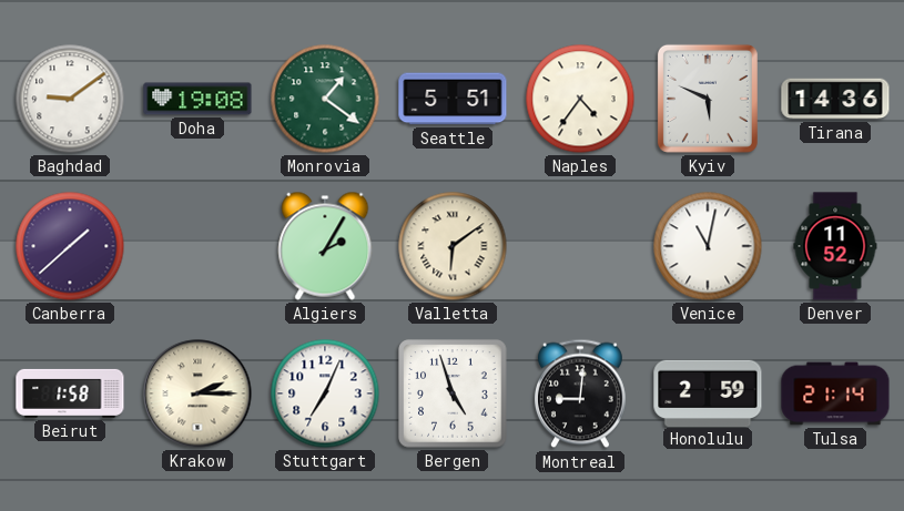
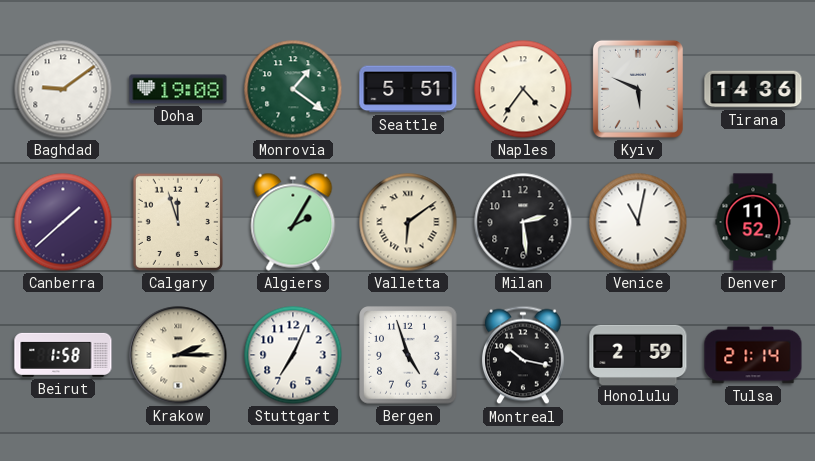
Calgary: none -> 11:57 (178, 222)
Milan: none -> 2:29 (523, 222)
Montreal: 9:01 -> 10:17 (523, 355)
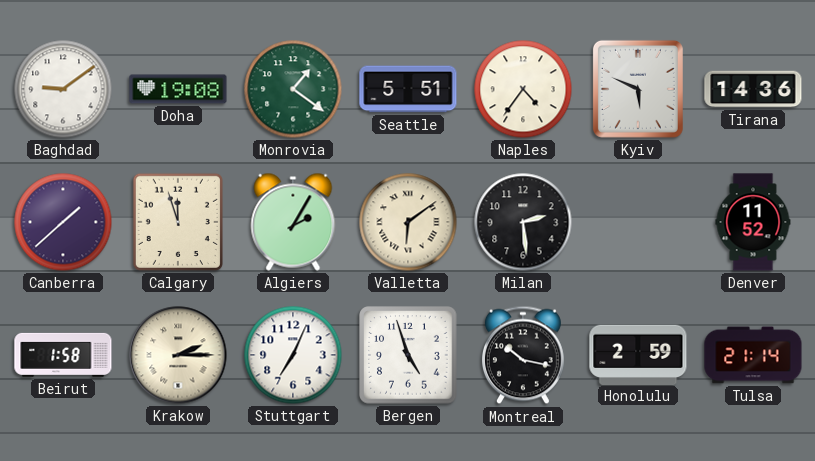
Venice: 11:02 -> none (638, 222)
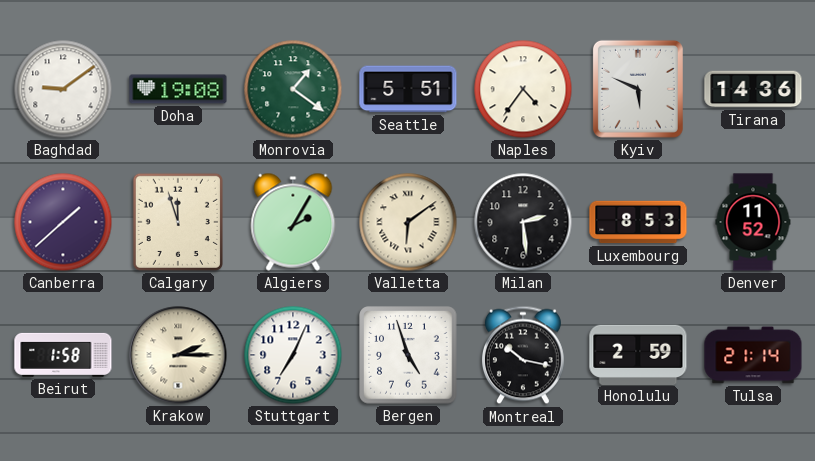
Luxembourg: none -> 8:53 (638, 222)
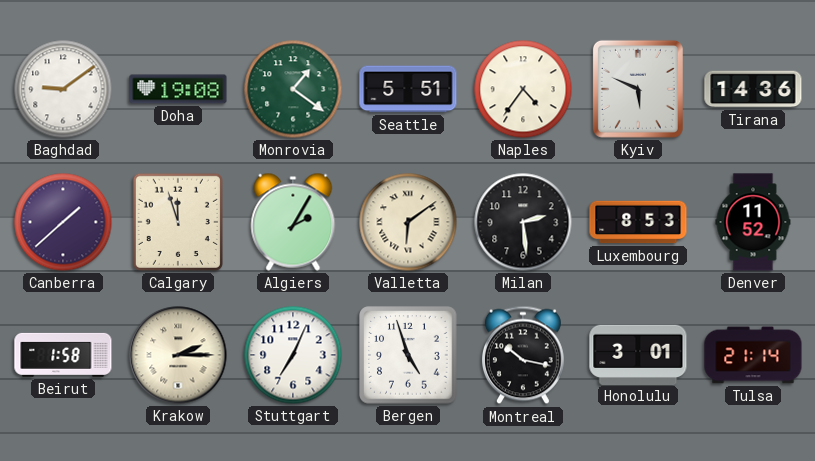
Honolulu: 2:59 -> 3:01 (638, 354)
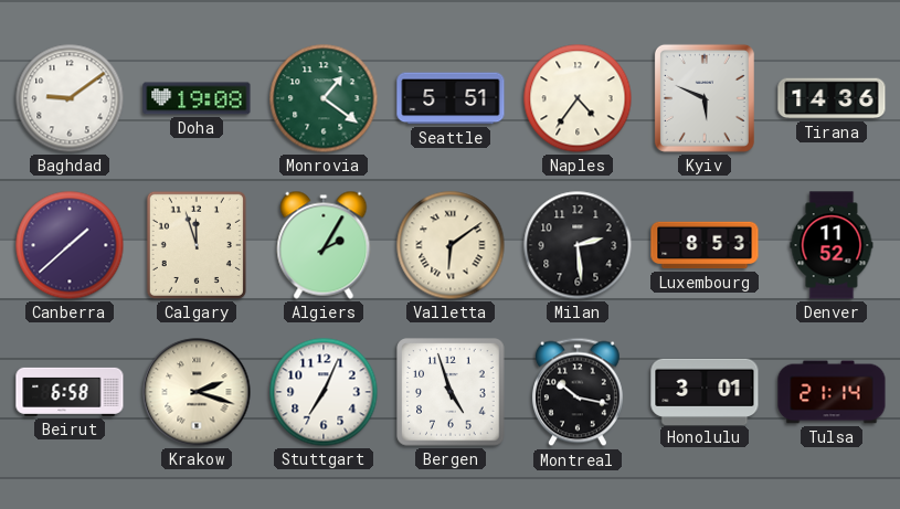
Beirut: 1:58 -> 6:58 (70, 392)
Krakow: 2:15 -> 2:18 (197, 392)
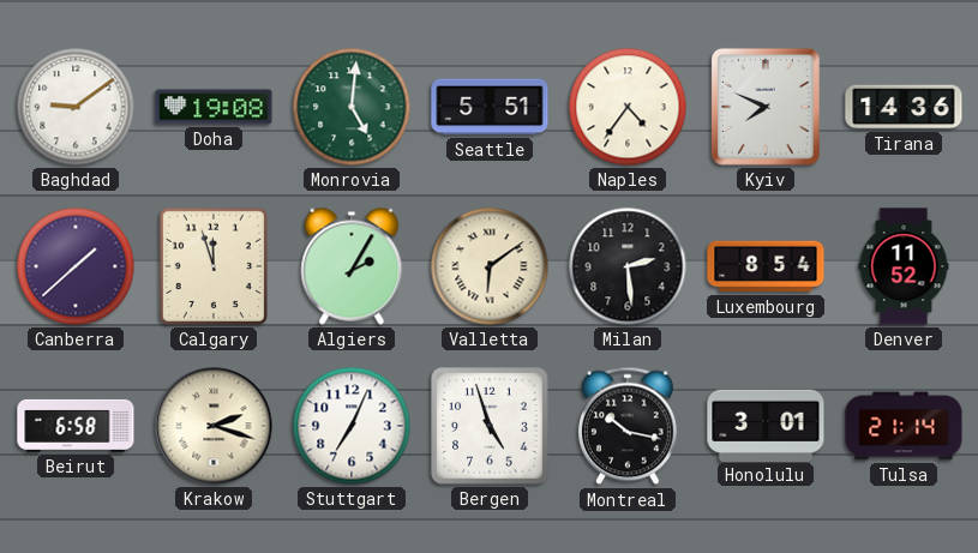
Monrovia: 1:21 -> 5:01 (352, 107)
Kyiv: 5:49 -> 7:49 (766, 107)
Luxembourg: 8:53 -> 8:54 (766, 266)
